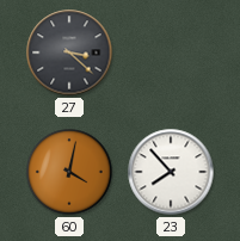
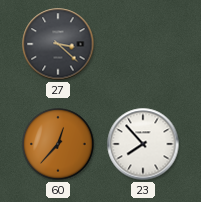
60: 4:02 -> 12:37 (59, 145)
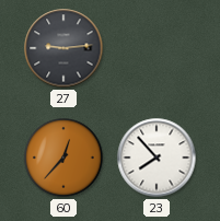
27: 3:22 -> 9:14 (63, 48)
